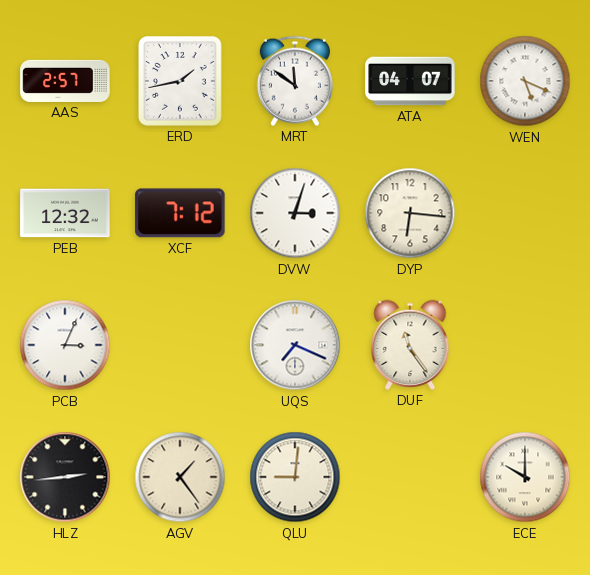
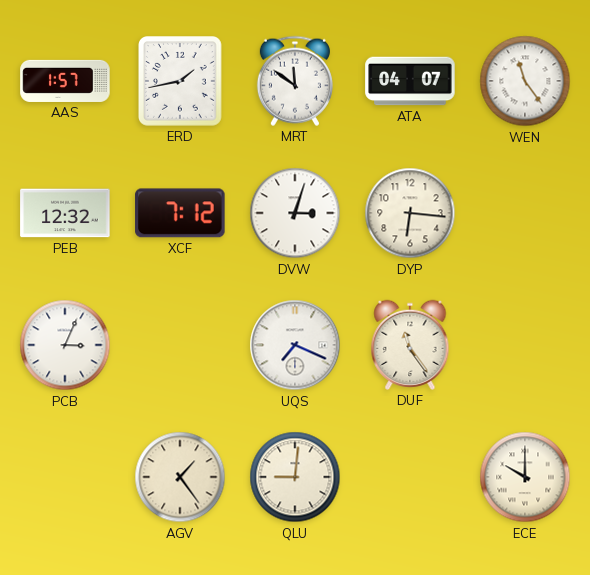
AAS: 2:57 -> 1:57 (65, 81)
WEN: 5:19 -> 11:24 (525, 81)
HLZ: 2:44 -> none (65, 477)
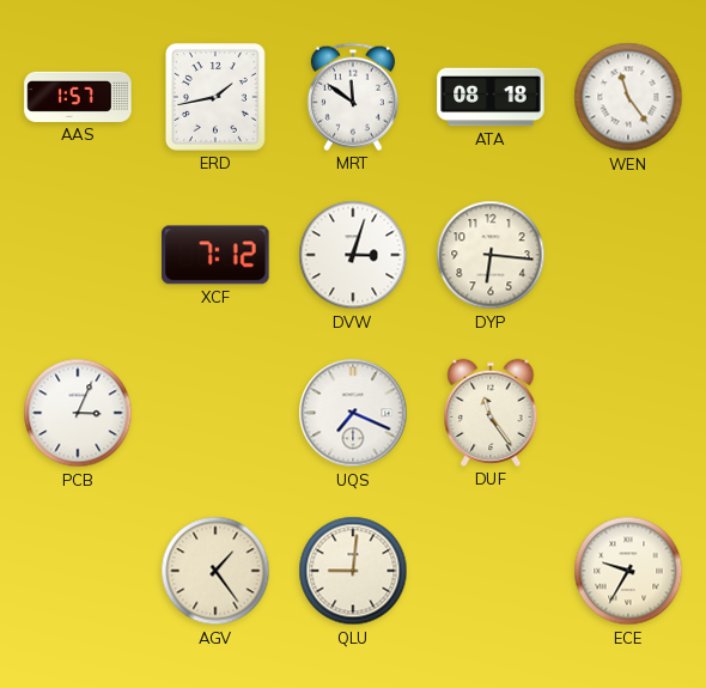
ATA: 04:07 -> 08:18 (491, 97)
PEB: 12:32 -> none (65, 213)
ECE: 10:00 -> 9:35 (628, 571)
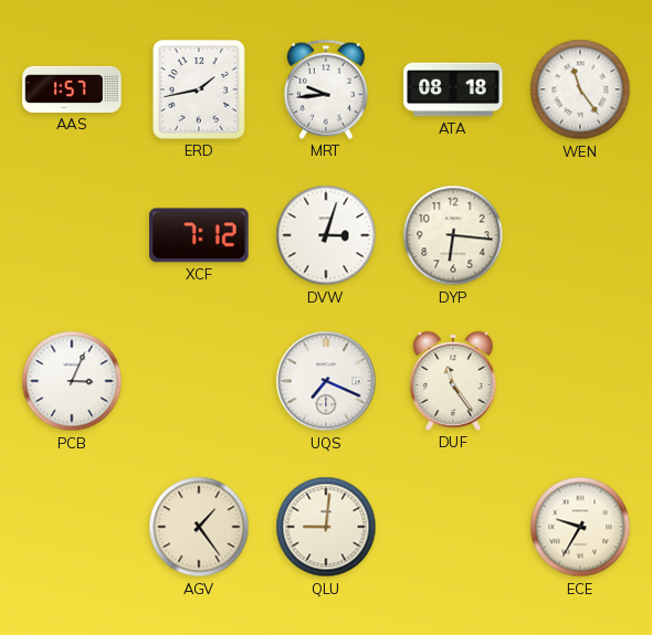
MRT: 11:51 -> 9:44 (326, 89)
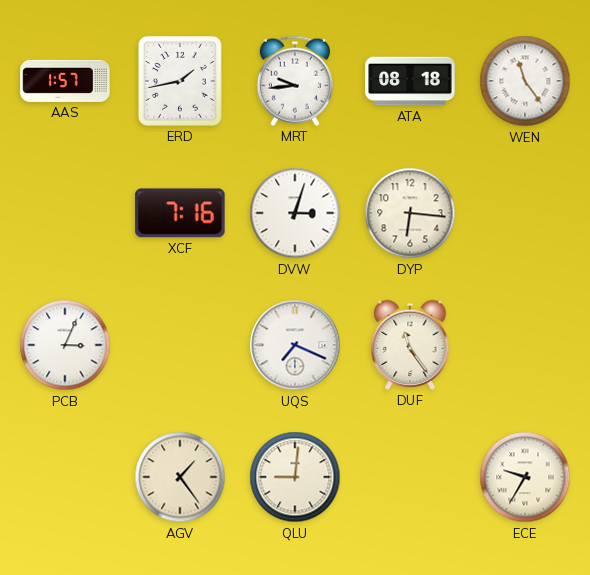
XCF: 7:12 -> 7:16 (180, 213)
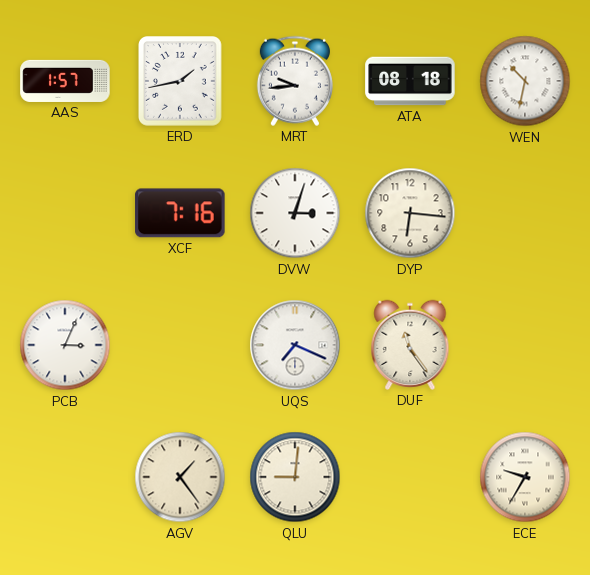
WEN: 11:24 -> 10:32 (525, 81)
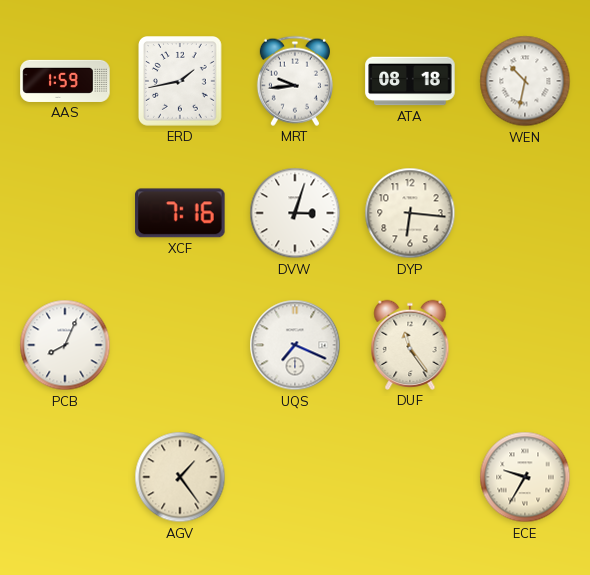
AAS: 1:57 -> 1:59 (65, 81)
PCB: 3:04 -> 8:04 (65, 345)
QLU: 9:01 -> none (295, 477)
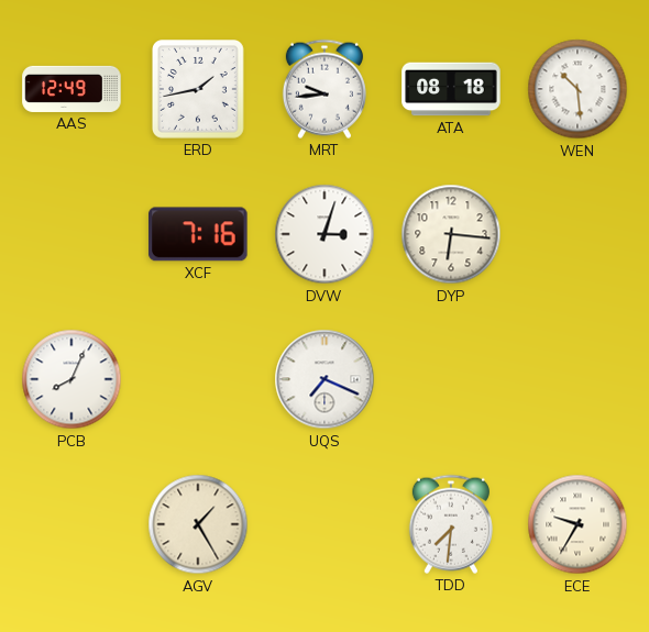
AAS: 1:59 -> 12:49 (71, 89)
WEN: 10:32 -> 10:29 (577, 89)
DUF: 11:24 -> none (410, 345)
AGV: 1:24 -> 1:25 (198, 524)
TDD: none -> 7:31 (451, 524)
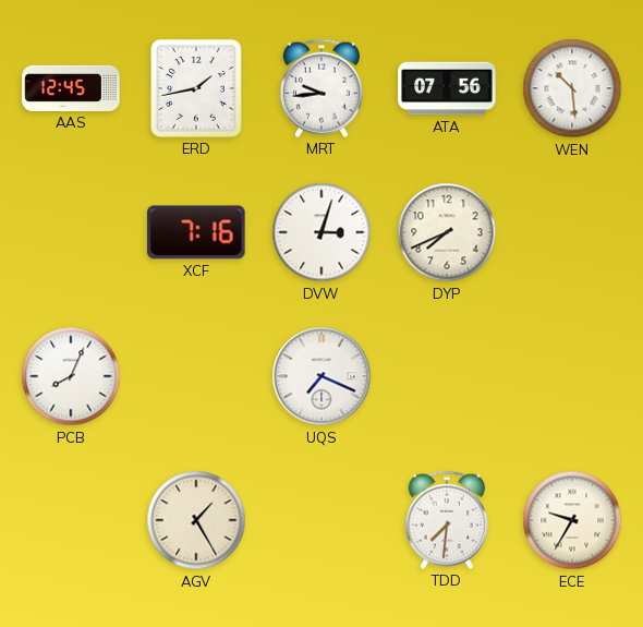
AAS: 12:49 -> 12:45 (71, 88)
ATA: 08:18 -> 07:56 (447, 88)
DYP: 6:16 -> 7:41 (447, 232)
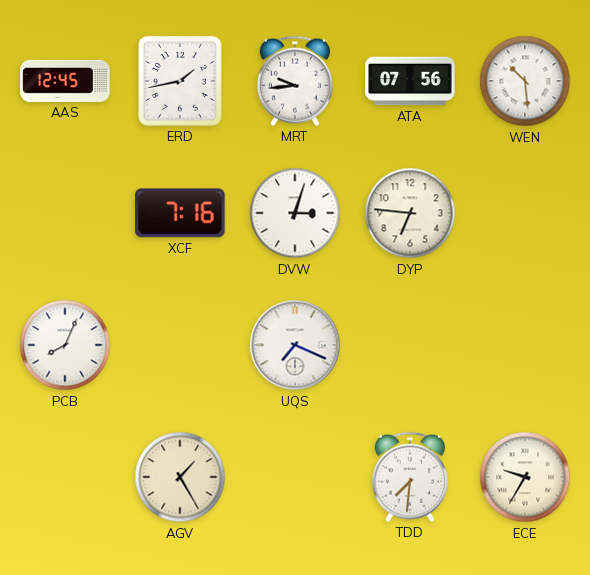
DYP: 7:41 -> 6:46 (410, 213)
